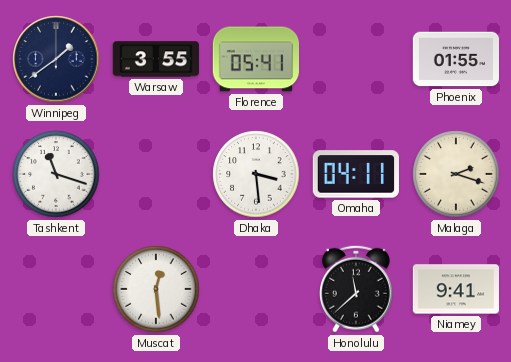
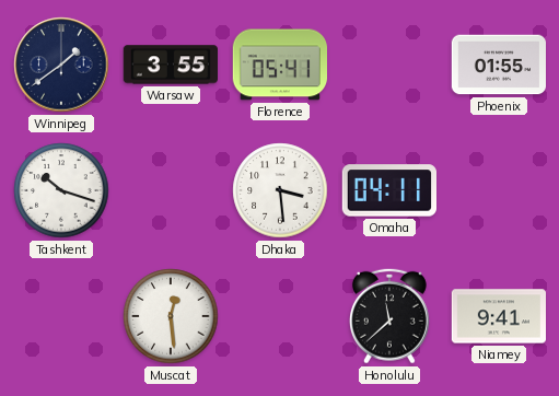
Tashkent: 11:18 -> 10:18 (61, 190)
Malaga: 2:18 -> none (456, 174)
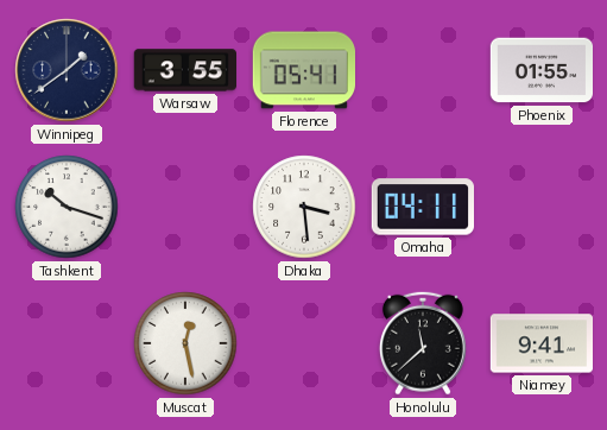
Muscat: 12:29 -> 12:28 (185, 343)
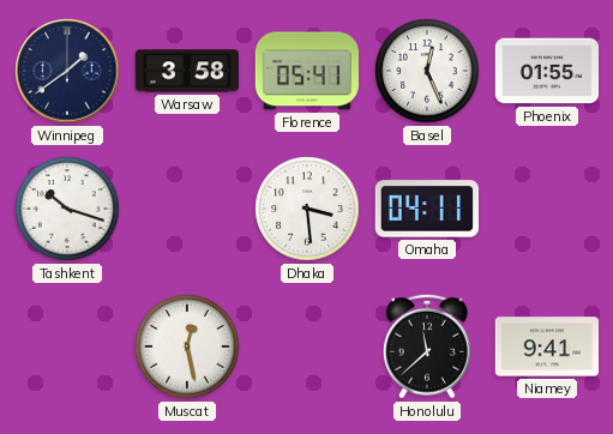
Warsaw: 3:55 -> 3:58 (186, 71)
Basel: none -> 12:26 (427, 71)
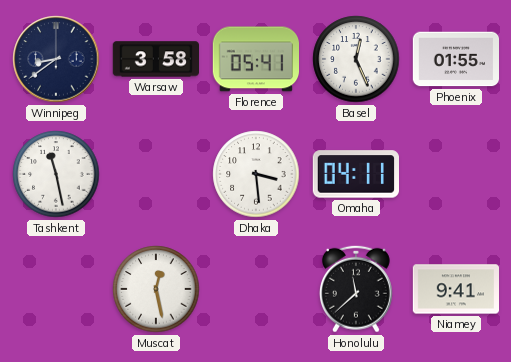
Winnipeg: 1:39 -> 8:39 (56, 59)
Tashkent: 10:18 -> 11:28 (56, 174)
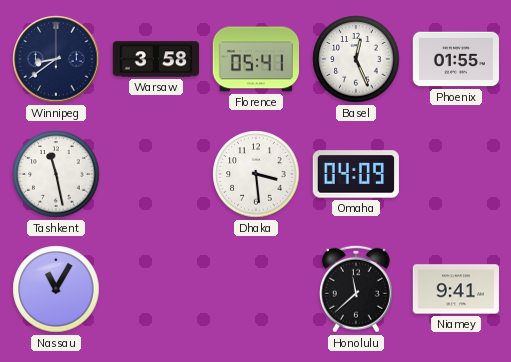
Omaha: 04:11 -> 04:09 (355, 174)
Nassau: none -> 11:05 (56, 289)
Muscat: 12:28 -> none (156, 289)
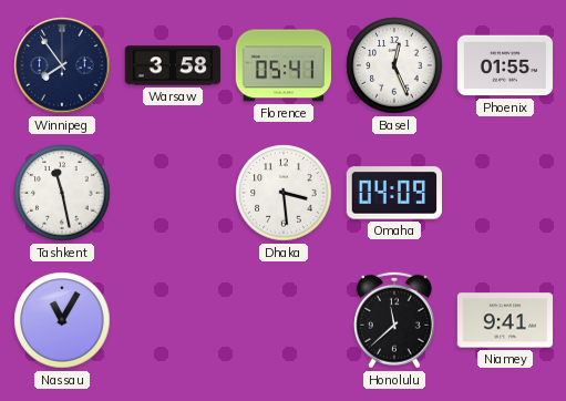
Winnipeg: 8:39 -> 7:54 (62, 65)
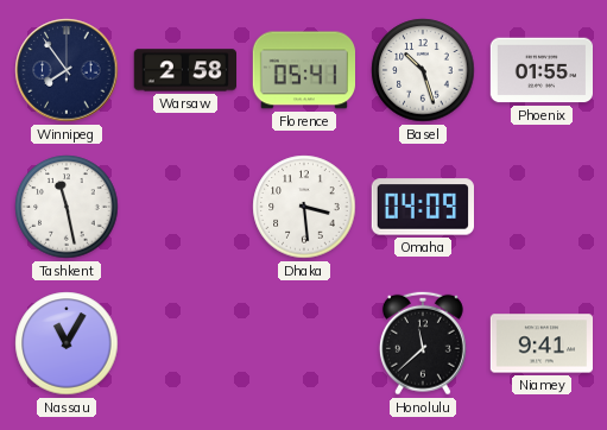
Warsaw: 3:58 -> 2:58 (184, 70)
Basel: 12:26 -> 10:27 (423, 70)
